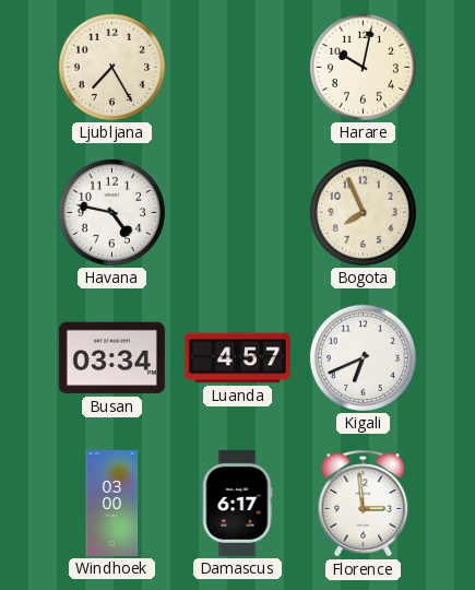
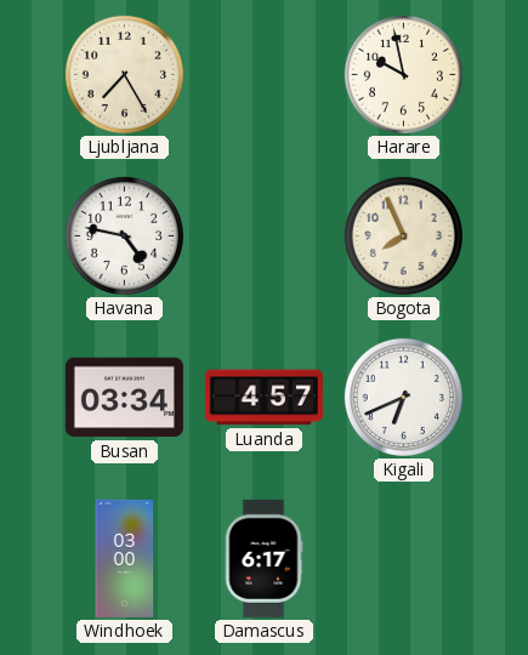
Harare: 10:02 -> 9:58 (403, 74)
Florence: 2:59 -> none (364, 504)
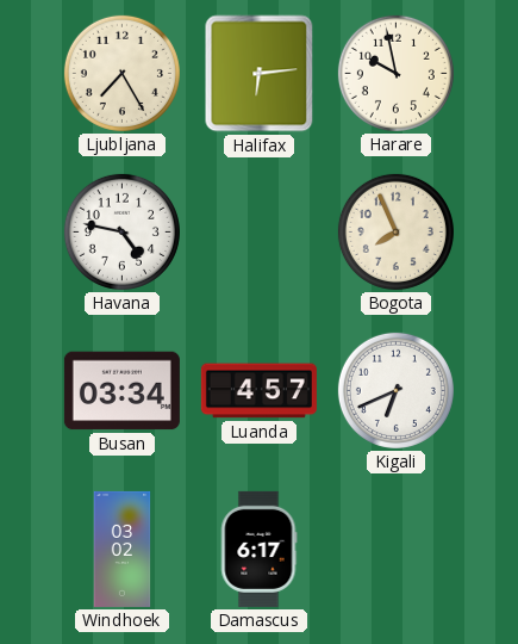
Halifax: none -> 6:14 (260, 74)
Windhoek: 03:00 -> 03:02 (123, 549)
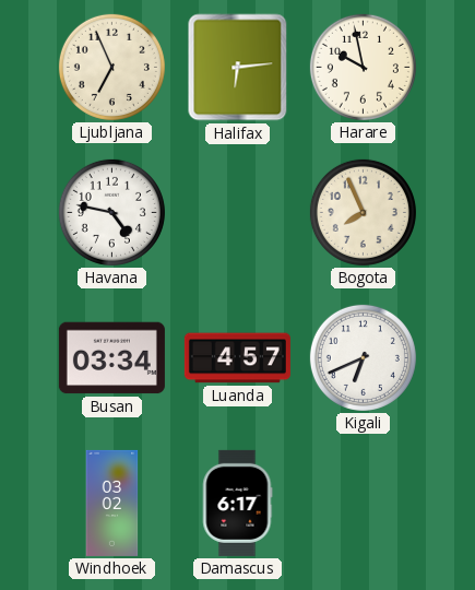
Ljubljana: 7:25 -> 6:56 (111, 67)
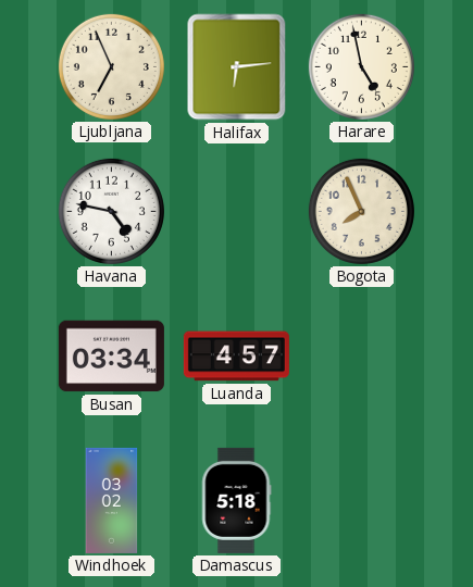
Harare: 9:58 -> 4:58 (361, 66)
Kigali: 6:41 -> none (363, 357)
Damascus: 6:17 -> 5:18 (236, 500)
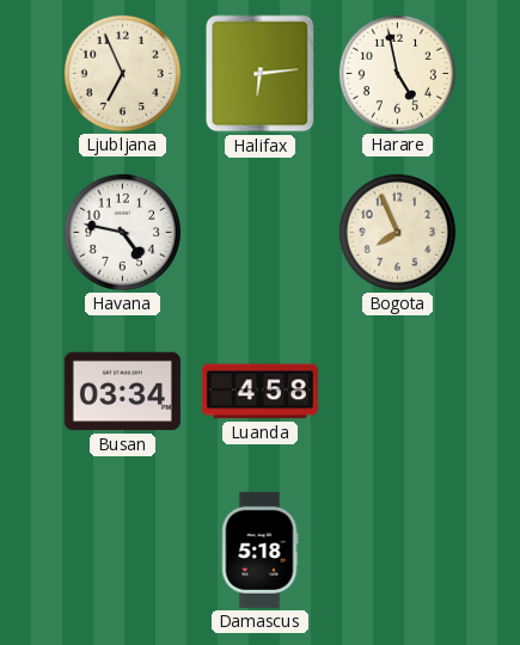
Luanda: 4:57 -> 4:58 (259, 392)
Windhoek: 03:02 -> none (112, 500)
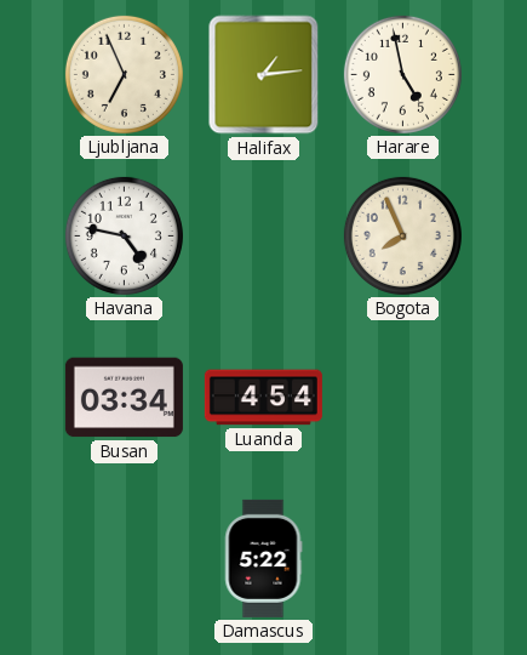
Halifax: 6:14 -> 1:14 (264, 75)
Luanda: 4:58 -> 4:54 (263, 398)
Damascus: 5:18 -> 5:22 (263, 558)
